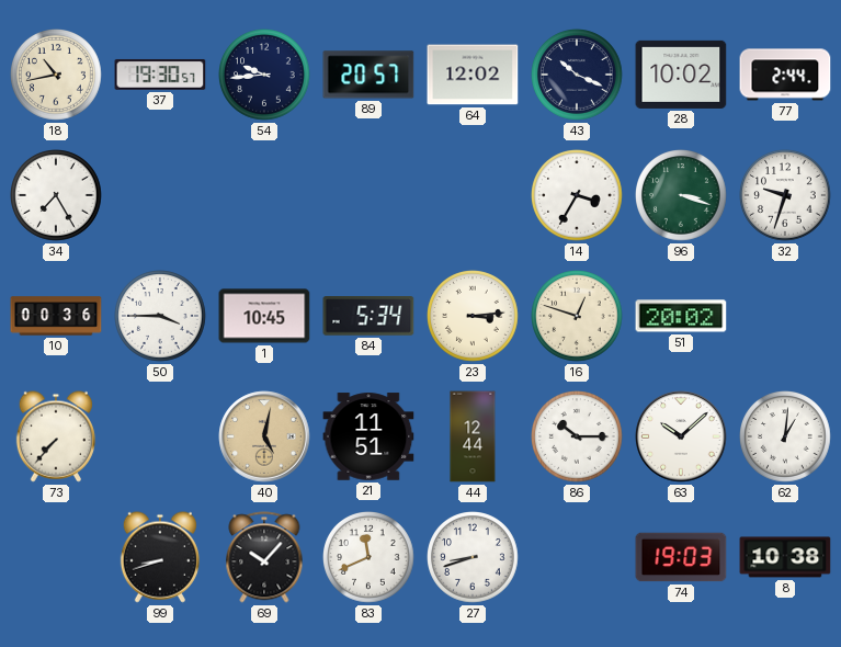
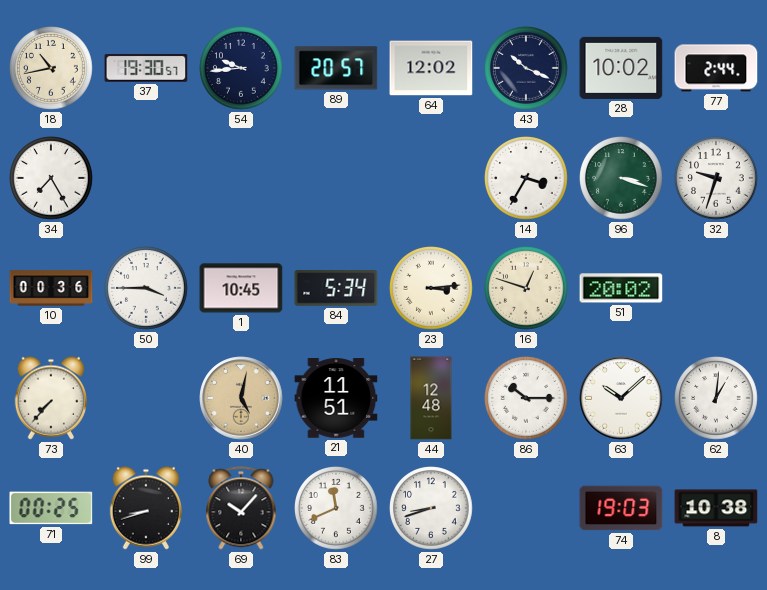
44: 12:44 -> 12:48 (431, 398)
71: none -> 00:25 (51, 508)
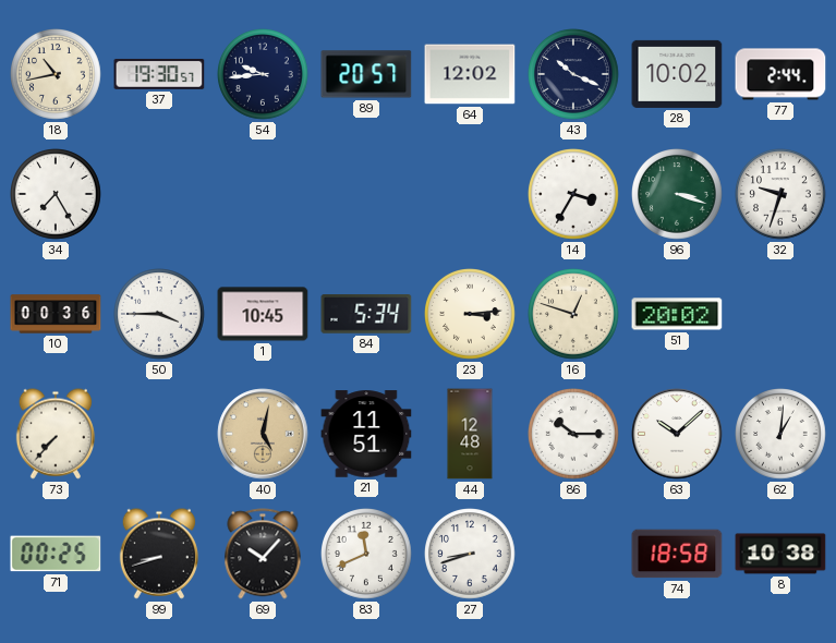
74: 19:03 -> 18:58 (677, 554)
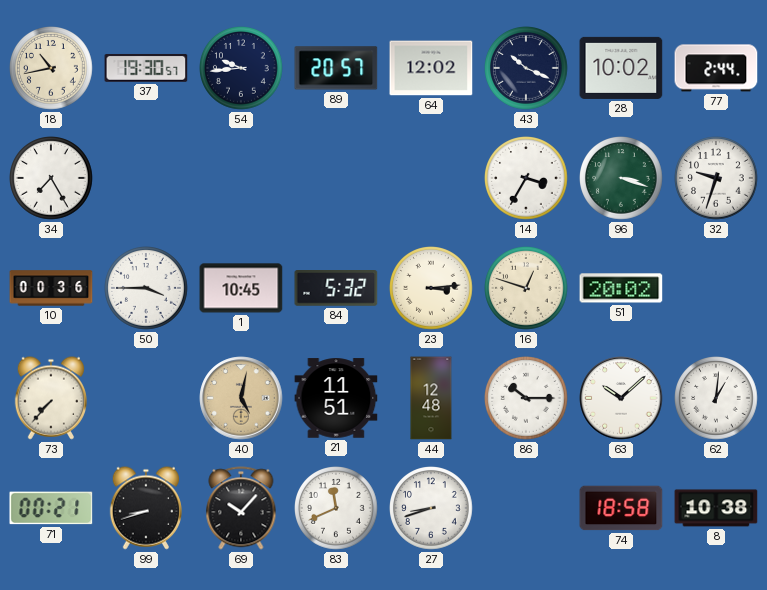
84: 5:34 -> 5:32 (336, 289)
71: 00:25 -> 00:21 (51, 508)
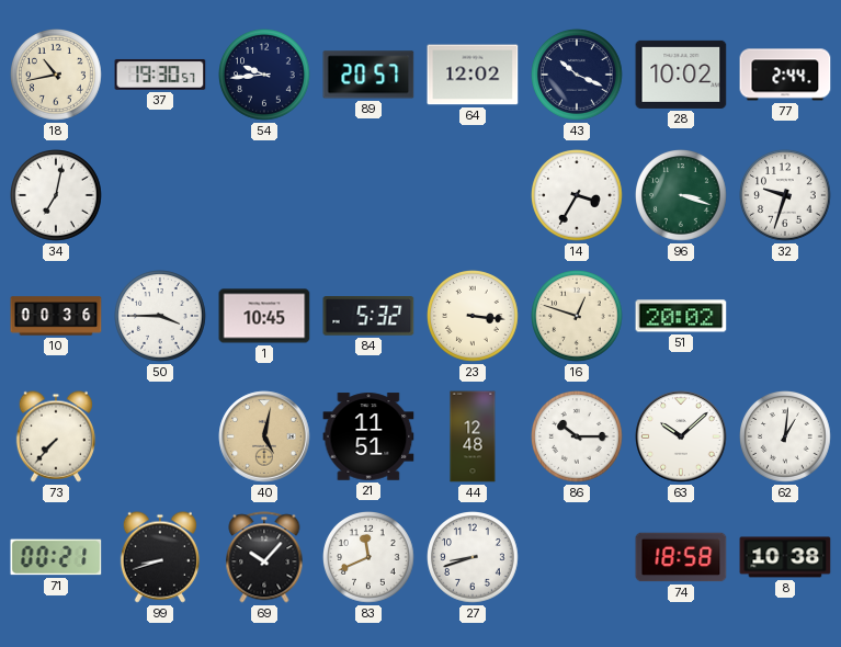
34: 7:25 -> 7:02 (57, 196)
23: 3:14 -> 3:16 (474, 317)
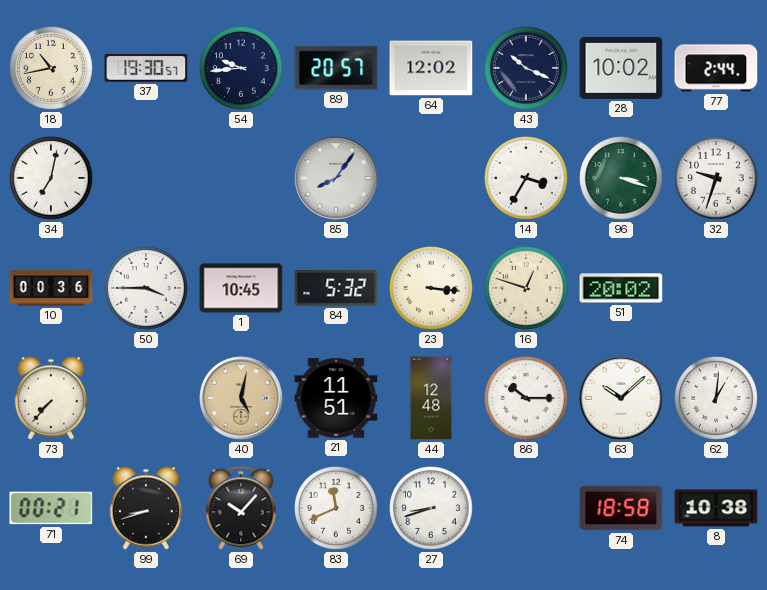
85: none -> 8:06 (336, 178)
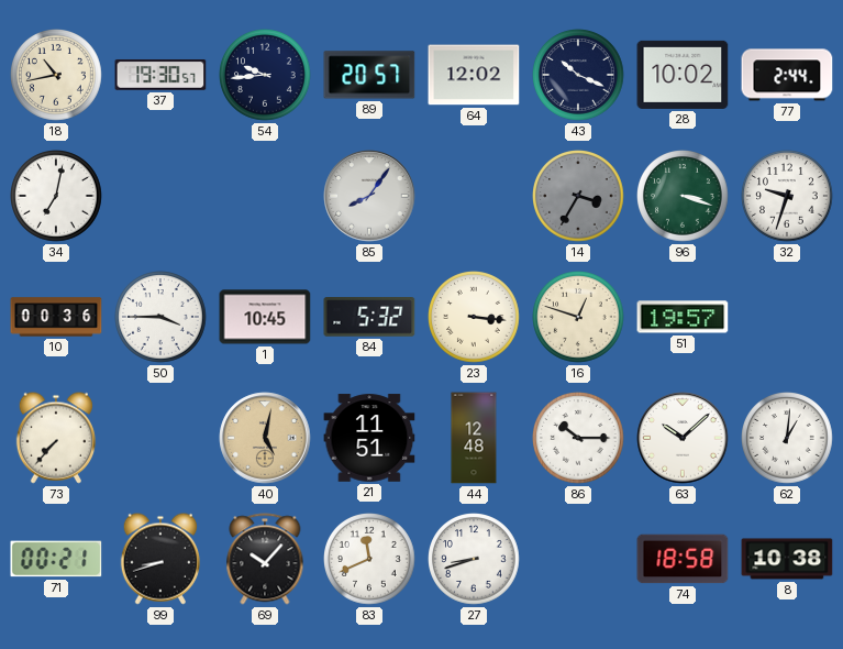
14 dial: white -> grey (579, 197)
51: 20:02 -> 19:57 (683, 317)
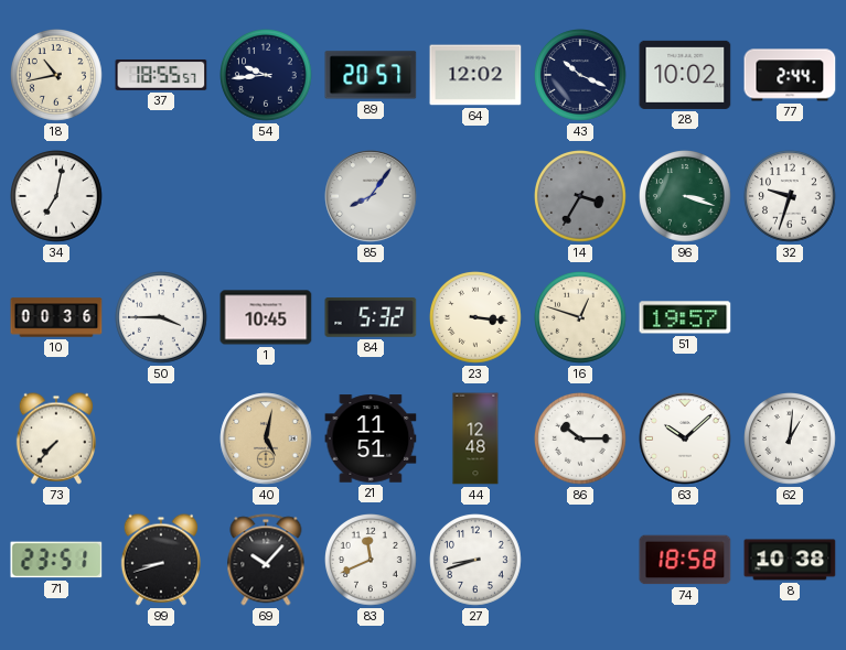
37: 19:30 -> 18:55 (161, 75)
71: 00:21 -> 23:51 (56, 560)
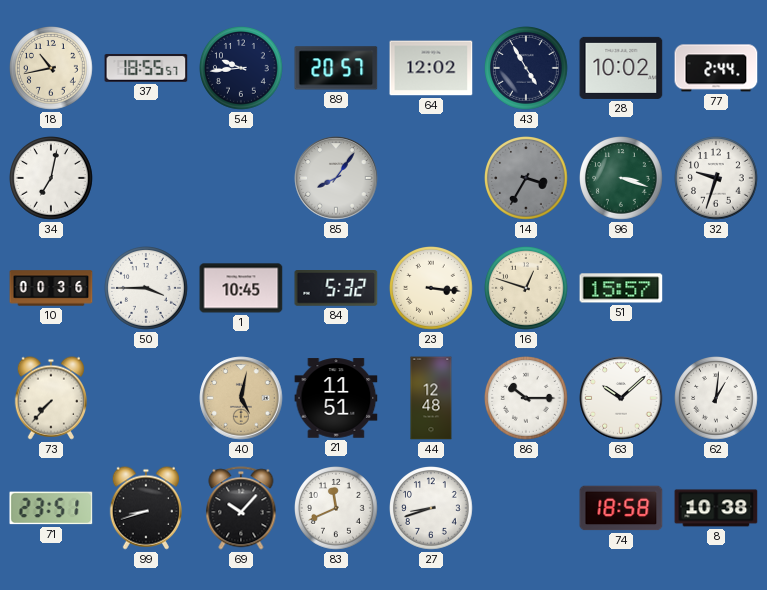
43: 10:19 -> 4:55 (527, 69)
51: 19:57 -> 15:57 (621, 288)
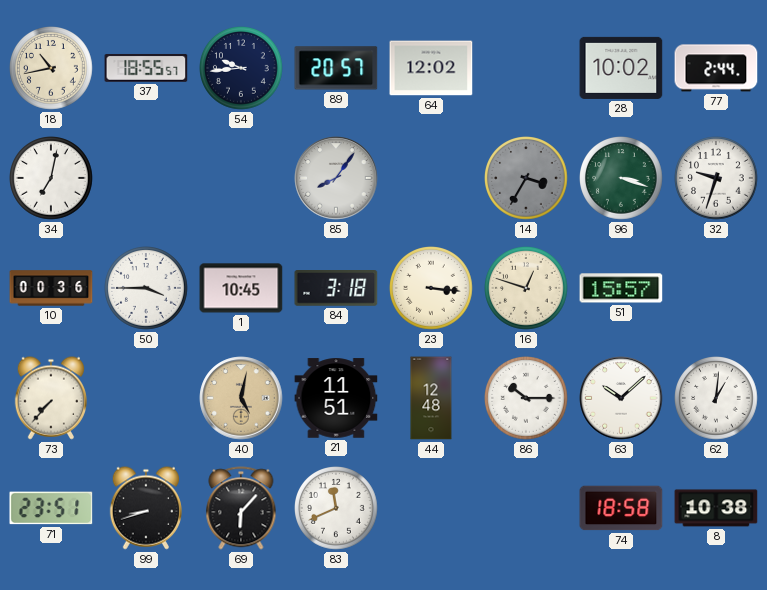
43: 4:55 -> none (527, 69)
84: 5:32 -> 3:18 (336, 289)
69: 10:07 -> 6:07 (241, 508)
27: 8:42 -> none (432, 509)
